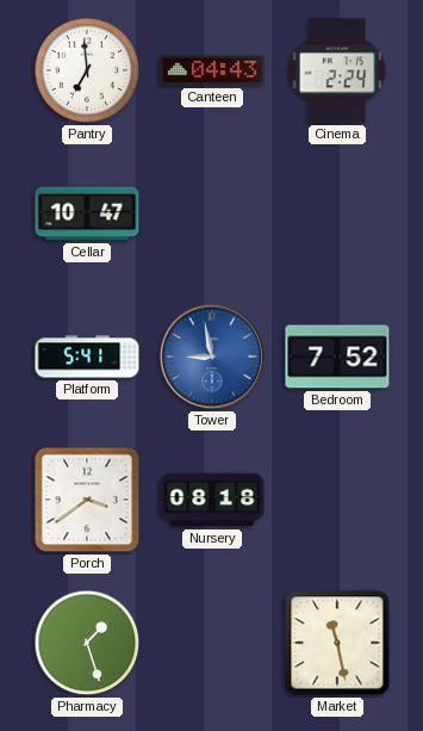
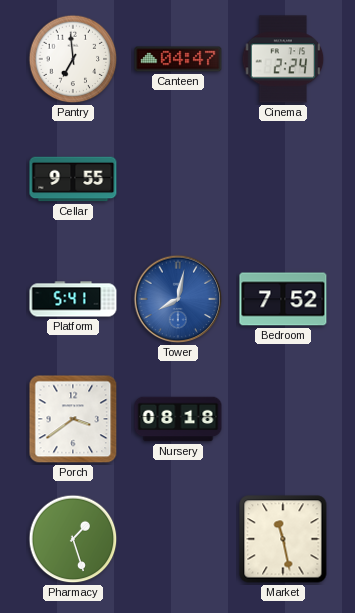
Canteen: 04:43 -> 04:47 (178, 59)
Cellar: 10:47 -> 9:55 (73, 179)
Tower: 8:58 -> 8:02 (178, 299)
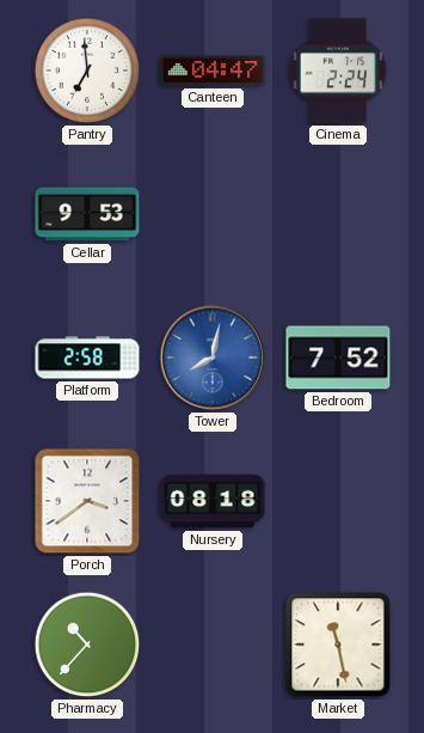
Cellar: 9:55 -> 9:53 (87, 214)
Platform: 5:41 -> 2:58 (87, 358)
Pharmacy: 1:27 -> 10:37 (87, 645)
